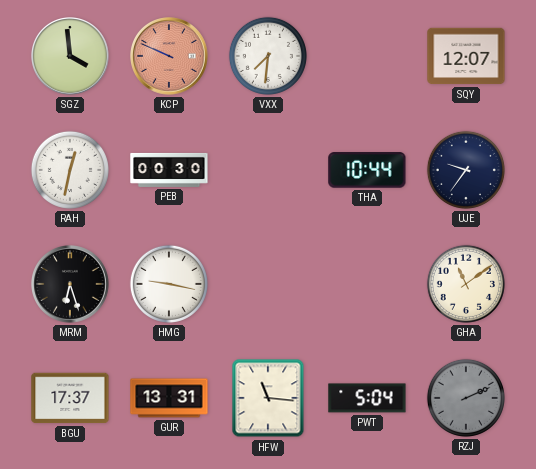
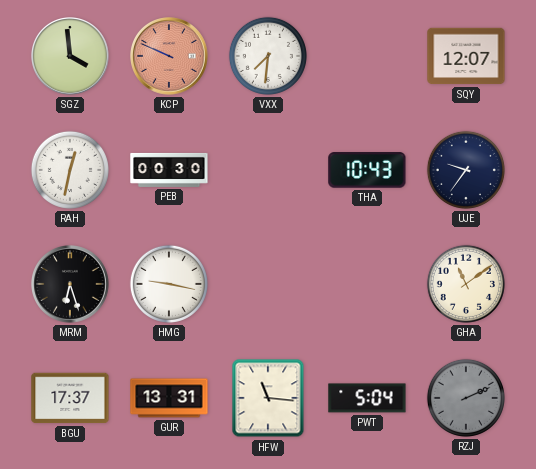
THA: 10:44 -> 10:43 (367, 170)
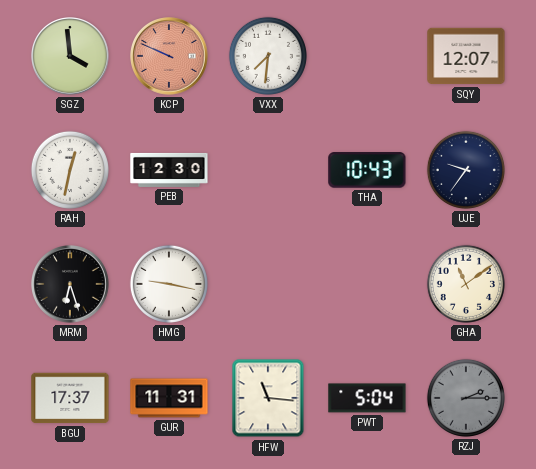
PEB: 00:30 -> 12:30 (169, 170)
GUR: 13:31 -> 11:31 (169, 398)
RZJ: 2:11 -> 2:15 (466, 398)
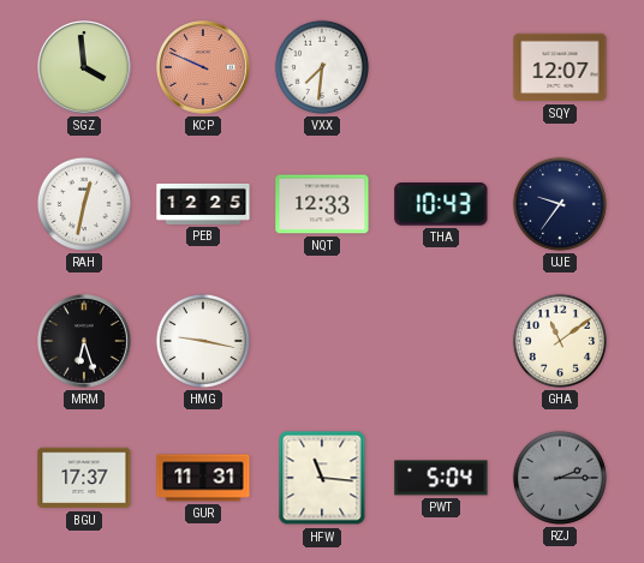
PEB: 12:30 -> 12:25 (203, 204)
NQT: none -> 12:33 (322, 204)
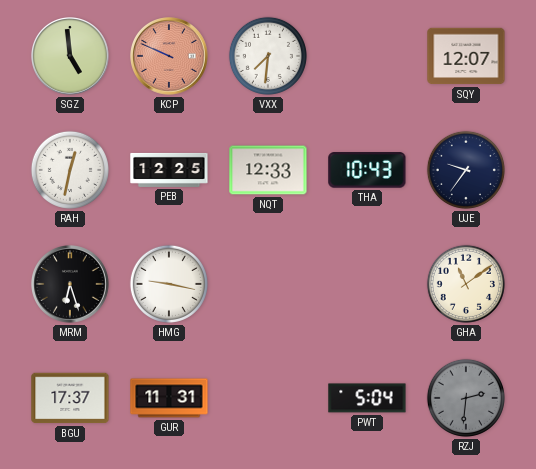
SGZ: 3:59 -> 4:59 (71, 57)
HFW: 11:16 -> none (322, 478)
RZJ: 2:15 -> 2:31 (466, 398)
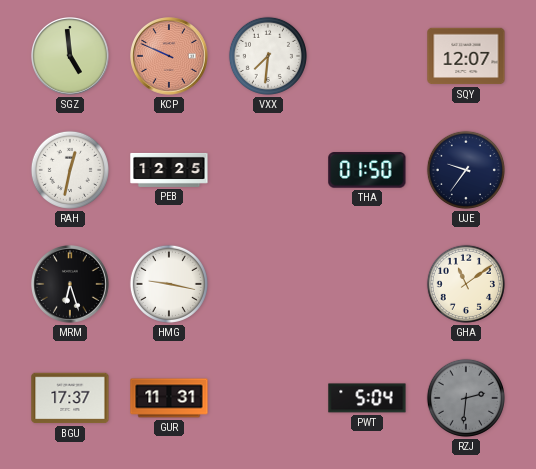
NQT: 12:33 -> none (268, 170)
THA: 10:43 -> 01:50 (367, 170)
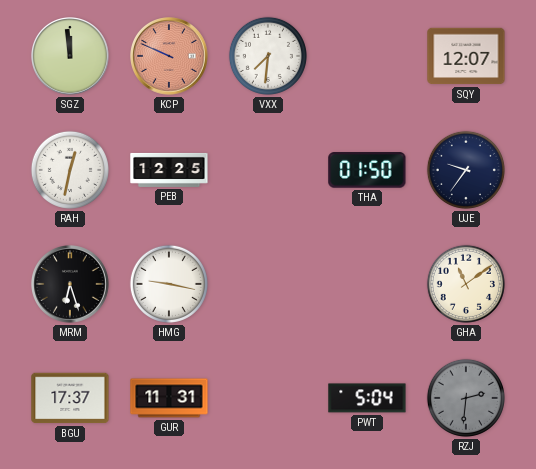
SGZ: 4:59 -> 11:59 (71, 57)
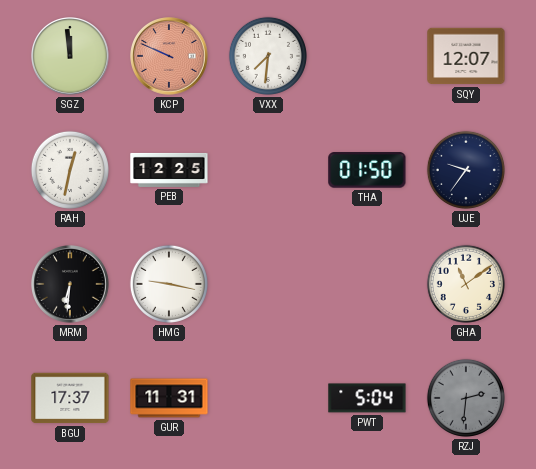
MRM: 6:27 -> 6:31 (71, 285)
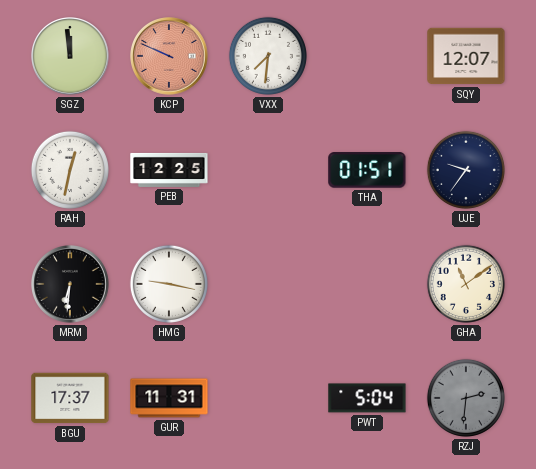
THA: 01:50 -> 01:51 (367, 170)
